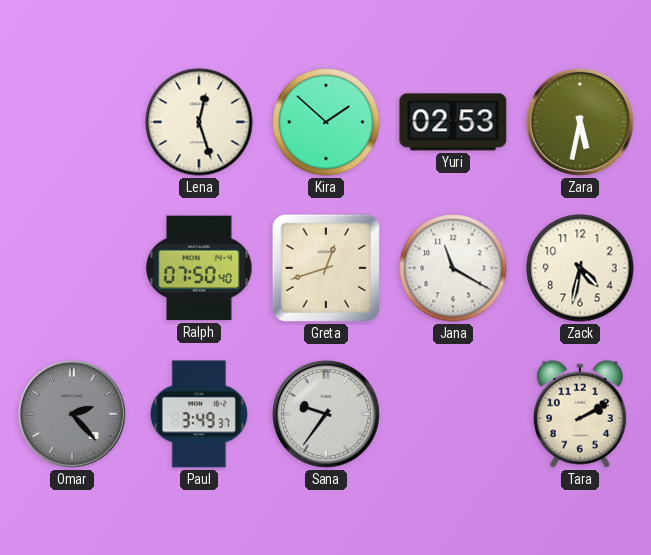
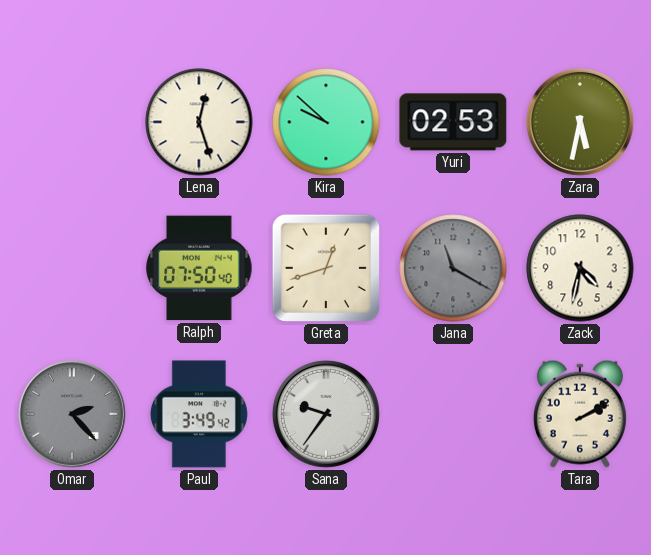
Kira: 1:52 -> 9:52 (326, 122)
Jana dial: white -> grey (453, 268)
Paul: 3:49:37 -> 3:49:42 (199, 414)
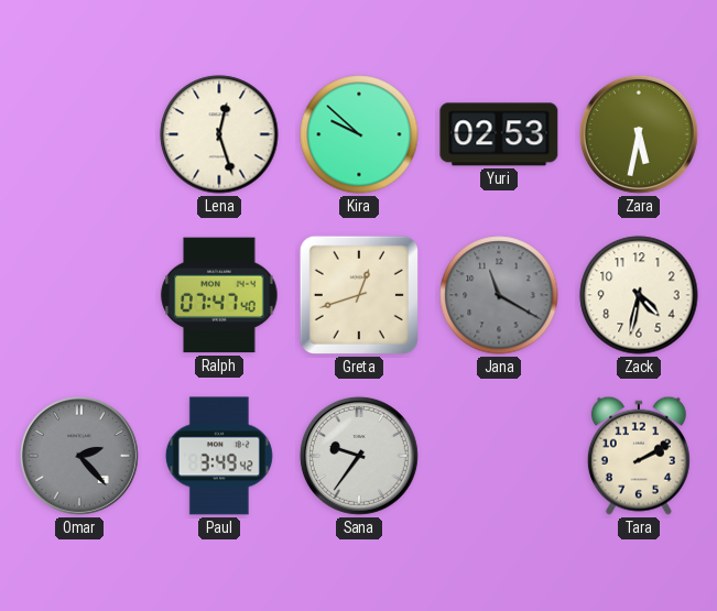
Ralph: 07:50 -> 07:47 (219, 295)
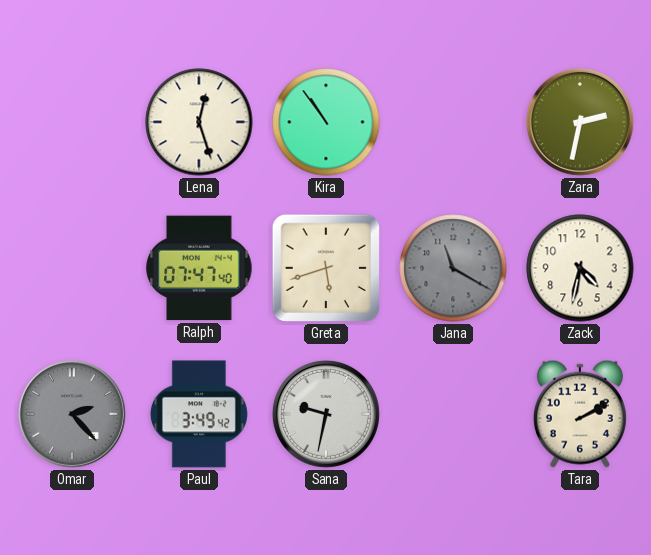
Kira: 9:52 -> 10:54 (326, 122)
Yuri: 02:53 -> none (499, 134)
Zara: 5:32 -> 2:32 (580, 122)
Greta: 12:42 -> 5:42 (326, 268)
Sana: 9:36 -> 9:32 (326, 414)
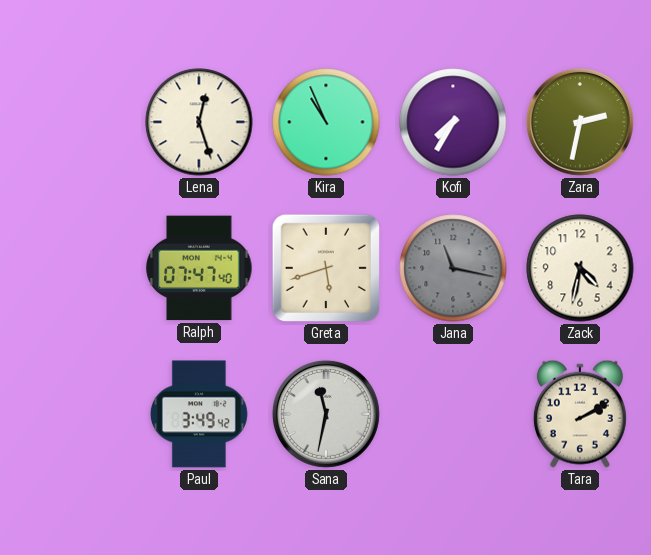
Kira: 10:54 -> 10:56 (326, 122)
Kofi: none -> 7:35 (453, 122)
Jana: 11:20 -> 11:17 (453, 268)
Omar: 2:23 -> none (72, 414)
Sana: 9:32 -> 11:32 (326, 414)
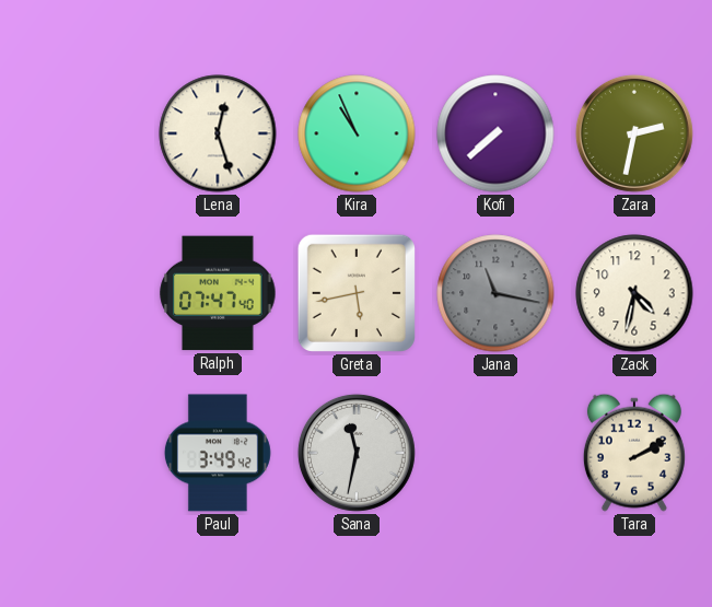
Kofi: 7:35 -> 7:38 (495, 133)
Greta: 5:42 -> 5:43 (357, 293)
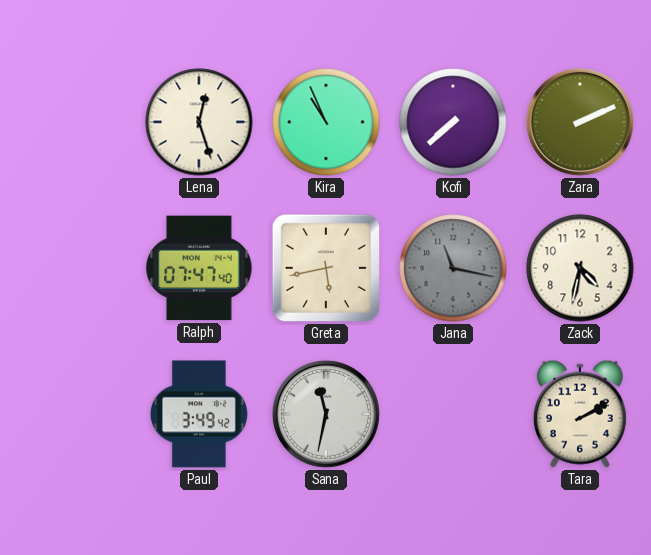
Zara: 2:32 -> 2:11 (580, 122)
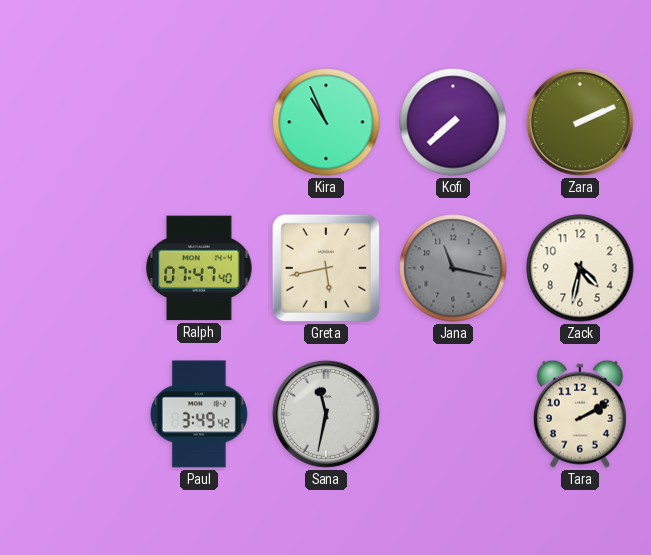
Lena: 12:27 -> none (199, 122)
